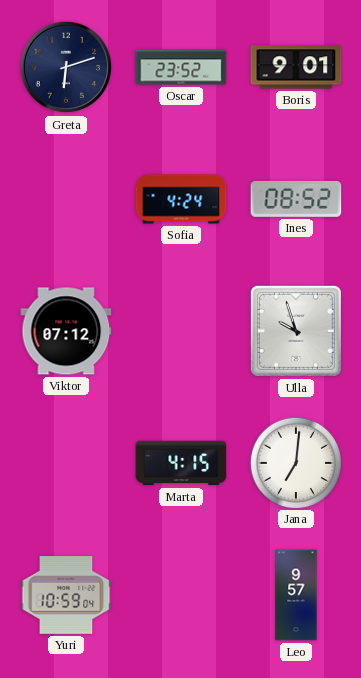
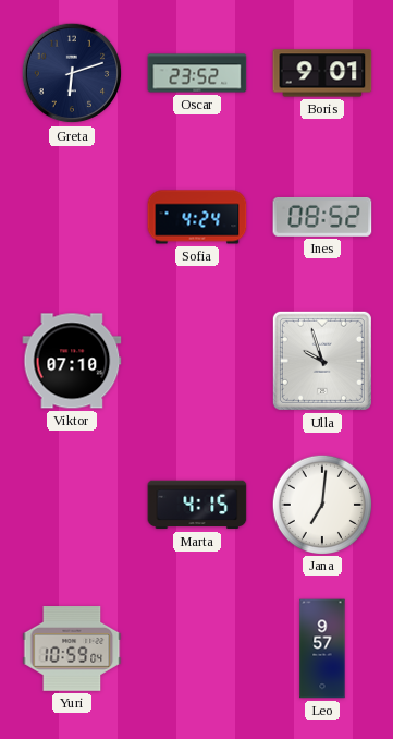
Viktor: 07:12 -> 07:10 (72, 361)
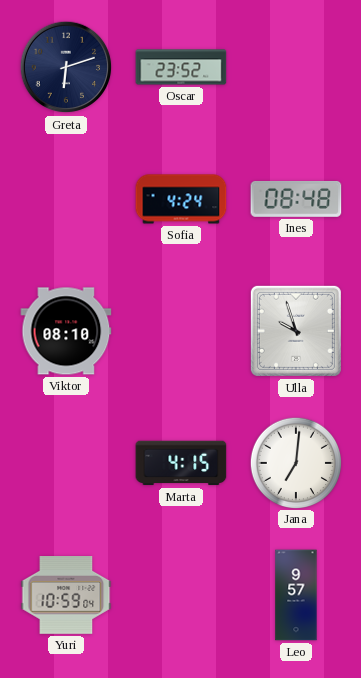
Boris: 9:01 -> none (322, 73)
Ines: 08:52 -> 08:48 (296, 199)
Viktor: 07:10 -> 08:10 (66, 331)
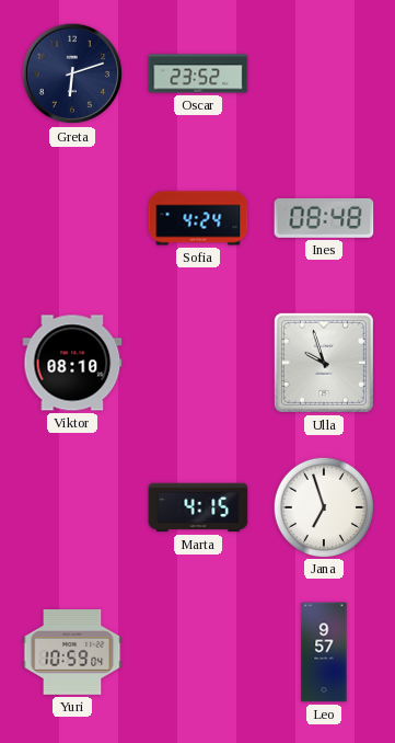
Jana: 7:01 -> 6:57 (323, 506)
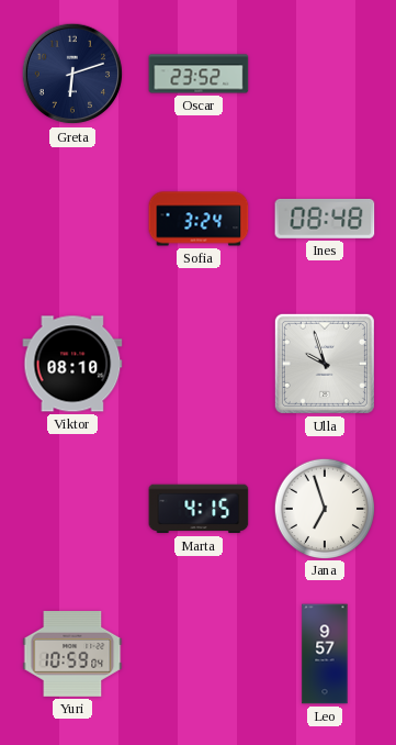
Sofia: 4:24 -> 3:24 (199, 219)
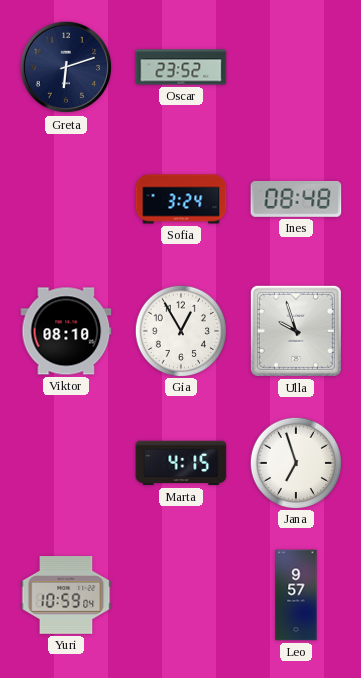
Gia: none -> 12:55 (180, 330)
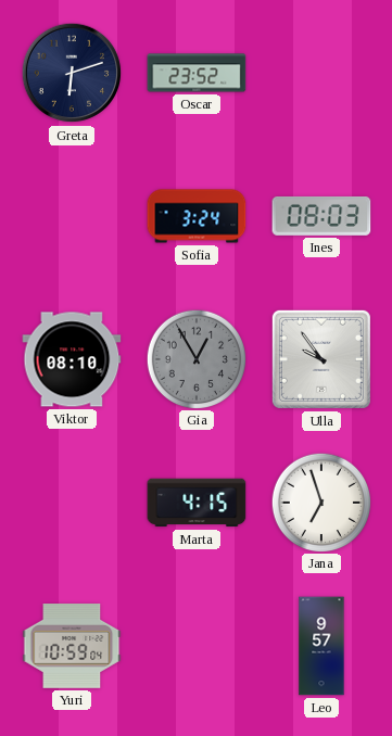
Ines: 08:48 -> 08:03 (321, 216)
Gia dial: white -> grey (195, 358)
Ulla: 9:57 -> 9:54 (321, 359)
